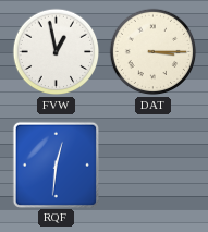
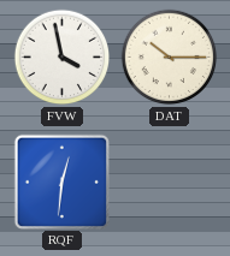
FVW: 12:58 -> 3:58 (63, 58)
DAT: 3:15 -> 10:15 (170, 58)
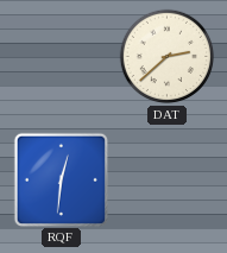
FVW: 3:58 -> none (63, 58)
DAT: 10:15 -> 2:38 (168, 57)
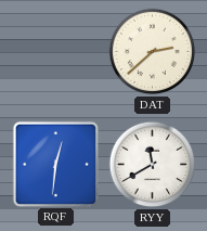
RYY: none -> 11:40 (153, 165)
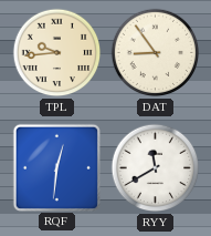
TPL: none -> 9:44 (57, 53)
DAT: 2:38 -> 8:54 (156, 53)
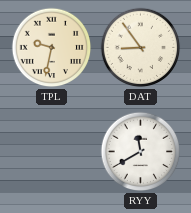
TPL: 9:44 -> 9:32 (52, 48)
RQF: 12:31 -> none (56, 167)
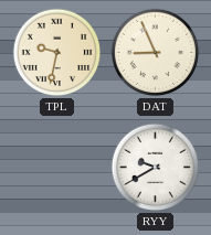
DAT: 8:54 -> 8:56 (156, 53)
RYY: 11:40 -> 9:40 (156, 168)
